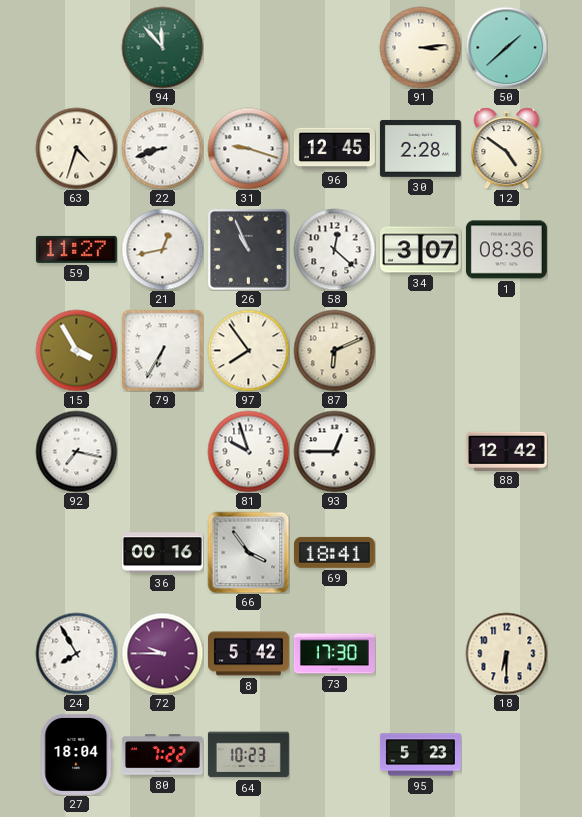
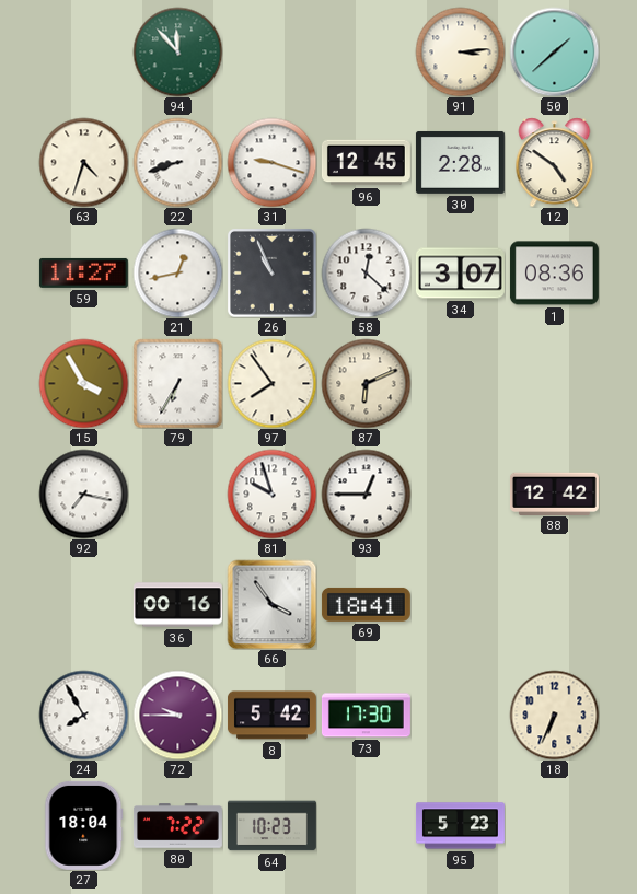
18: 6:30 -> 6:34 (554, 715)
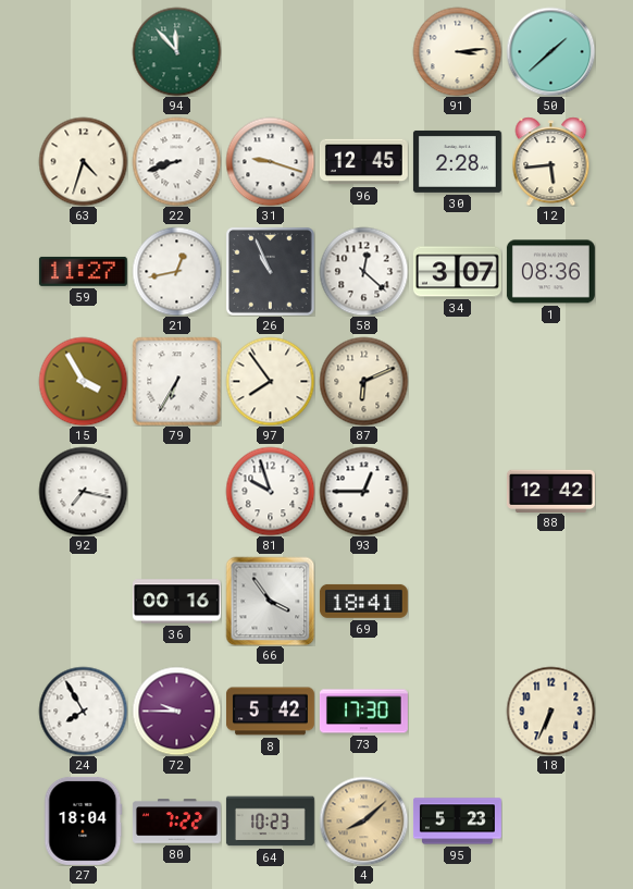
12: 4:51 -> 5:44 (551, 161)
4: none -> 8:08 (363, 820)
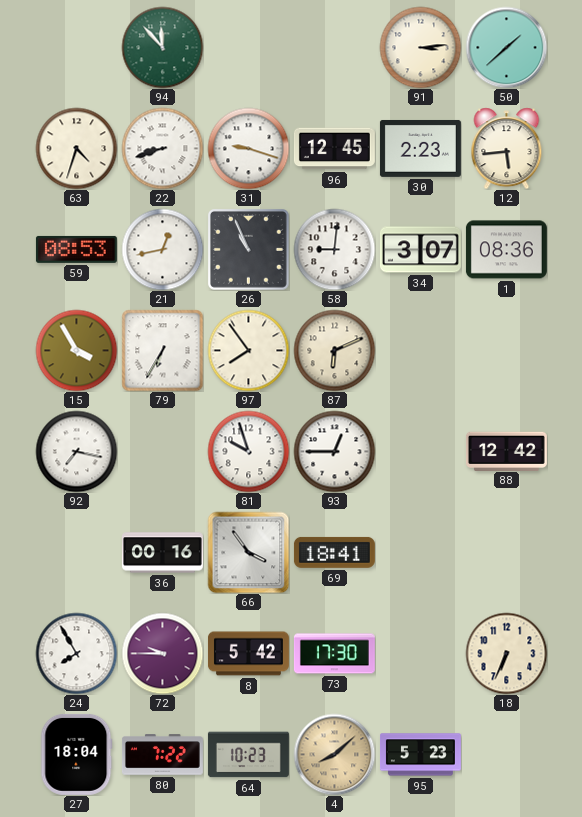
30: 2:28 -> 2:23 (420, 148)
59: 11:27 -> 08:53 (76, 249)
58: 12:22 -> 9:01 (334, 249)
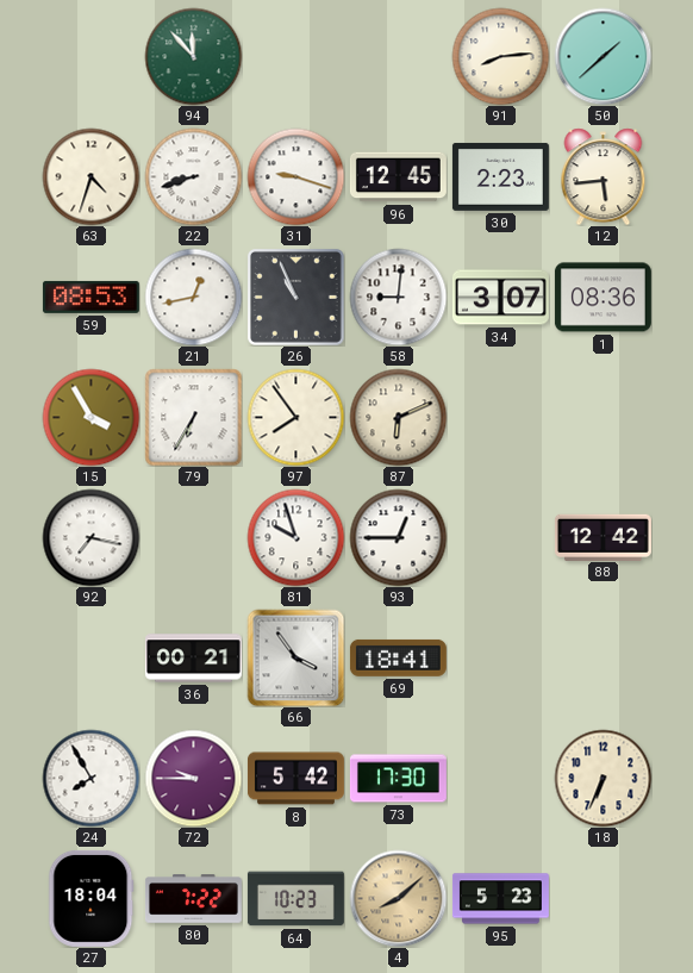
91: 3:14 -> 8:14 (500, 56)
36: 00:16 -> 00:21 (193, 659)
